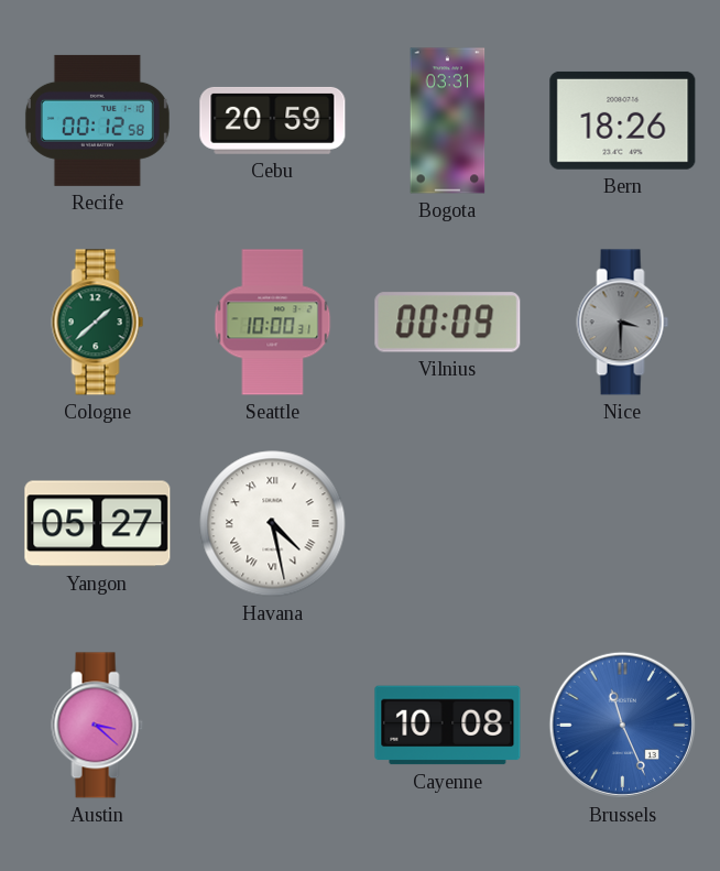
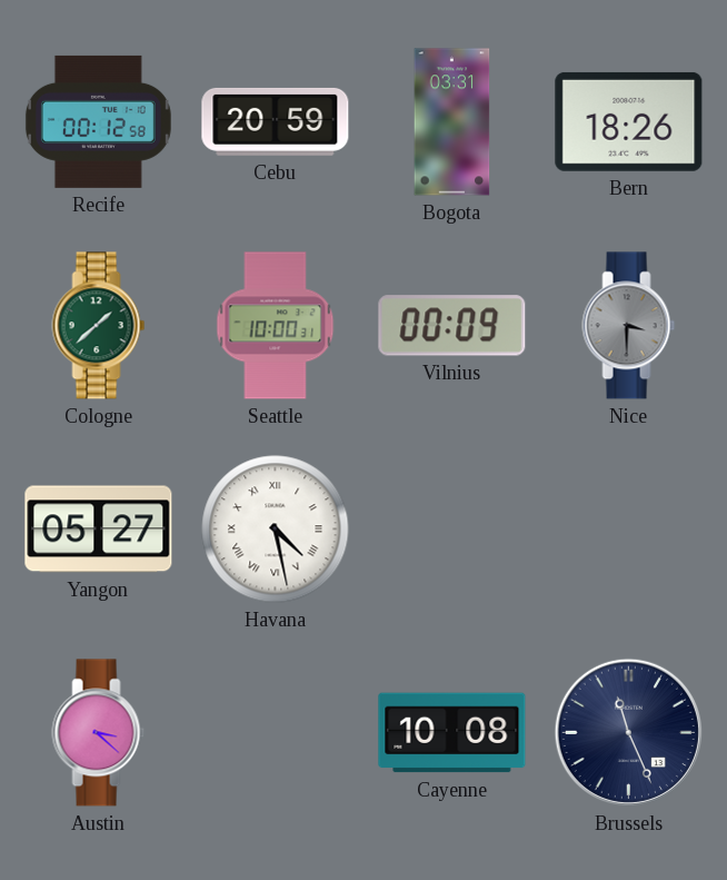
Brussels dial: blue -> navy (628, 732)
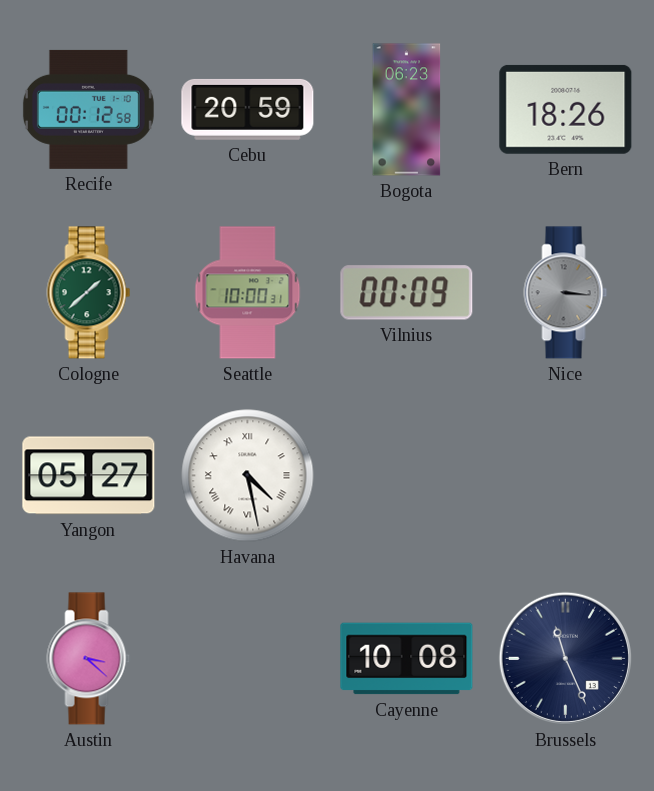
Bogota: 03:31 -> 06:23 (407, 110)
Nice: 3:30 -> 3:16 (566, 293)
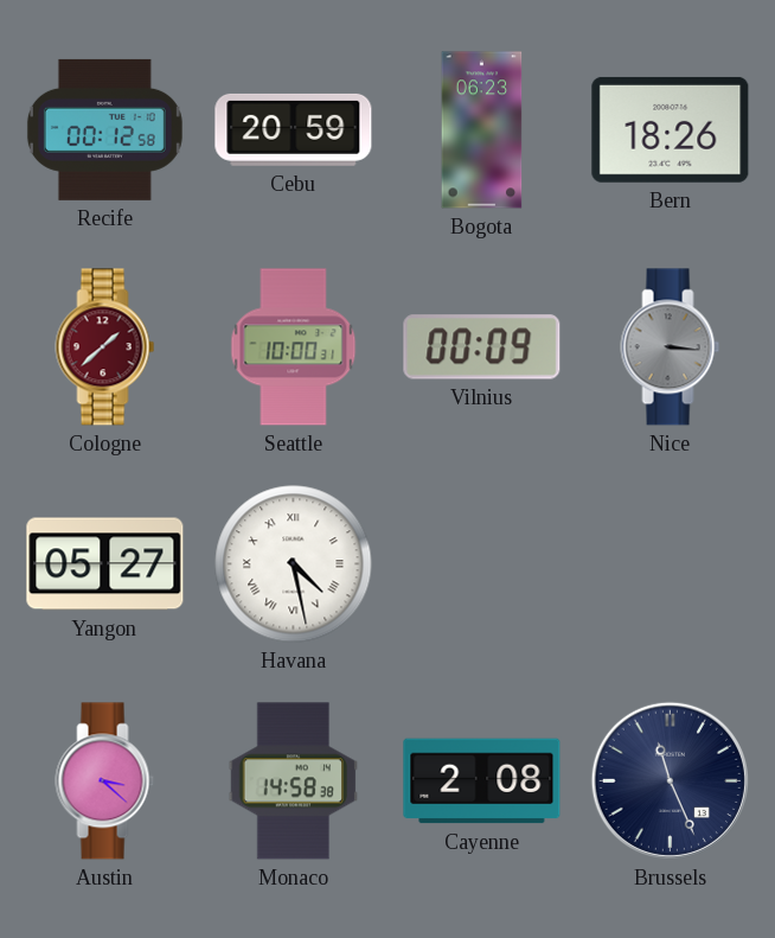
Cologne dial: green -> burgundy (105, 347)
Monaco: none -> 14:58 (294, 781)
Cayenne: 10:08 -> 2:08 (482, 781)
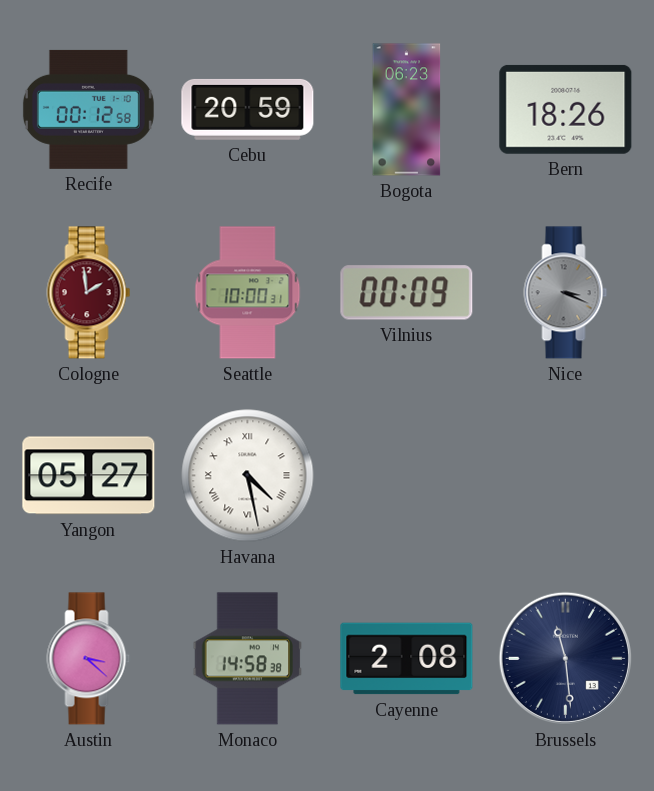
Cologne: 1:38 -> 1:59 (89, 293)
Nice: 3:16 -> 3:19 (566, 293)
Brussels: 11:26 -> 11:29 (565, 658)
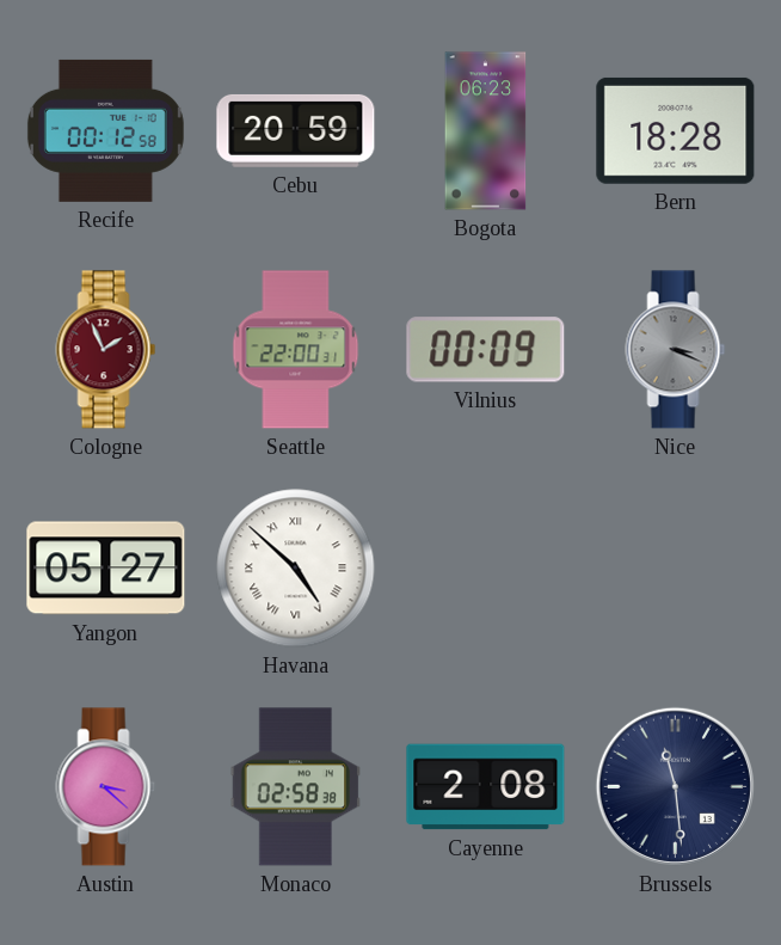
Bern: 18:26 -> 18:28 (676, 130)
Cologne: 1:59 -> 1:56 (106, 350)
Seattle: 10:00 -> 22:00 (296, 350)
Havana: 4:28 -> 4:52 (296, 569)
Monaco: 14:58 -> 02:58 (296, 787)
